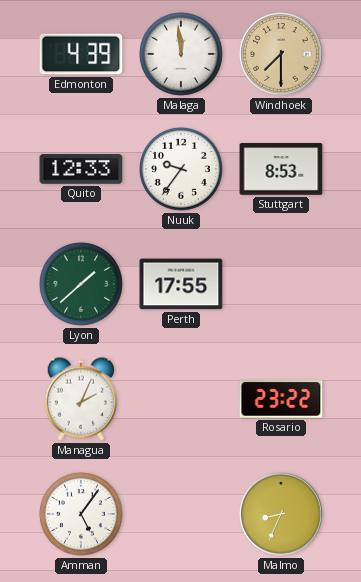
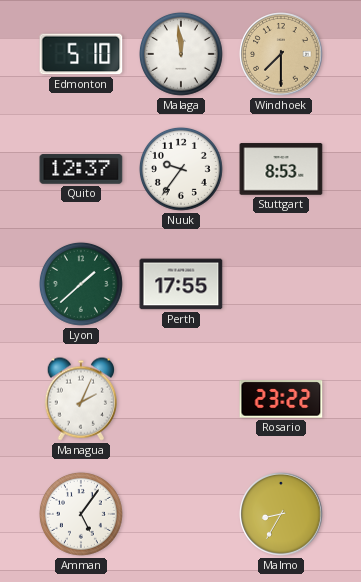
Edmonton: 4:39 -> 5:10 (81, 54)
Quito: 12:33 -> 12:37 (81, 169)
Malmo: 8:34 -> 8:35 (281, 514)
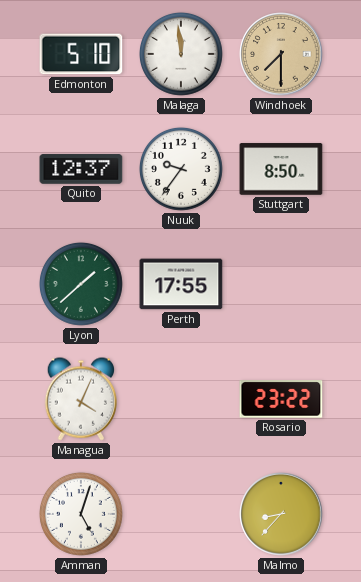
Stuttgart: 8:53 -> 8:50 (281, 169)
Managua: 2:04 -> 4:04 (80, 399)
Amman: 5:06 -> 5:03 (81, 514)
Malmo: 8:35 -> 8:37 (281, 514)
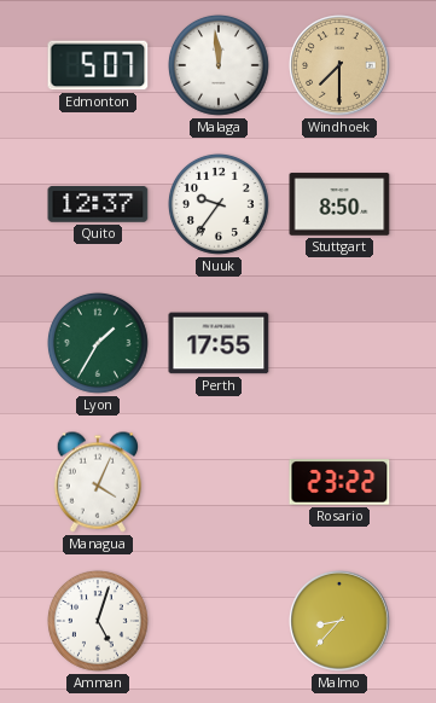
Edmonton: 5:10 -> 5:07 (98, 65)
Lyon: 1:38 -> 1:35 (98, 343)
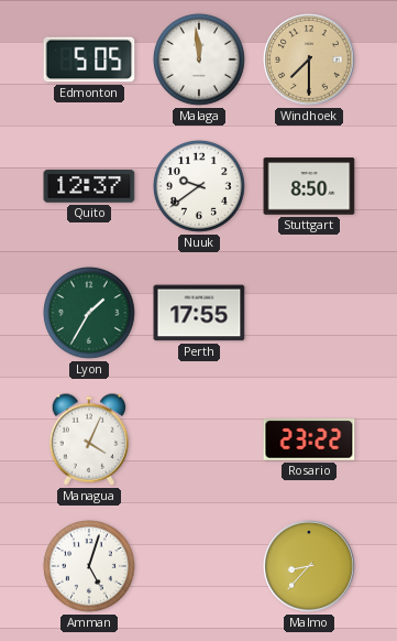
Edmonton: 5:07 -> 5:05 (89, 59)
Nuuk: 9:36 -> 9:39 (199, 186)
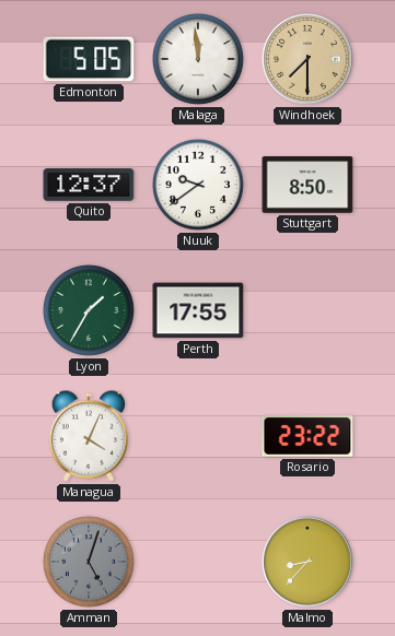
Amman dial: white -> grey (89, 562)
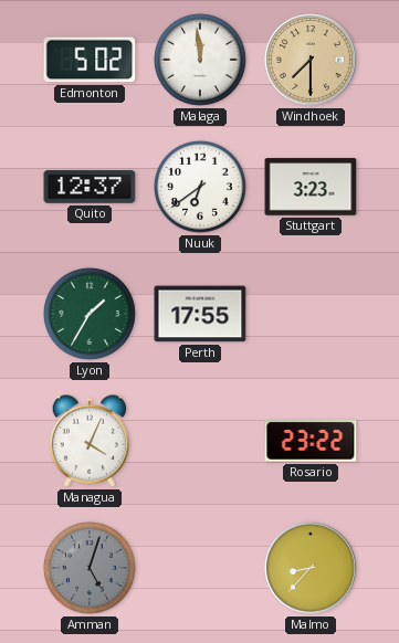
Edmonton: 5:05 -> 5:02 (90, 60)
Nuuk: 9:39 -> 6:39 (200, 187)
Stuttgart: 8:50 -> 3:23 (311, 187)
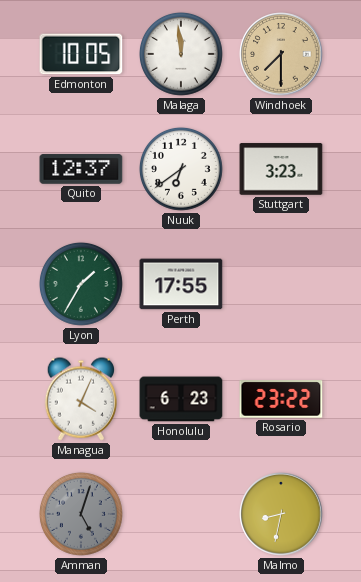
Edmonton: 5:02 -> 10:05 (81, 54)
Honolulu: none -> 6:23 (181, 399)
Malmo: 8:37 -> 8:32 (281, 514)
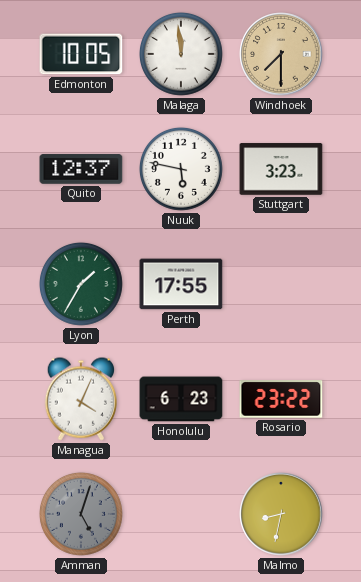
Nuuk: 6:39 -> 5:47 (181, 169)
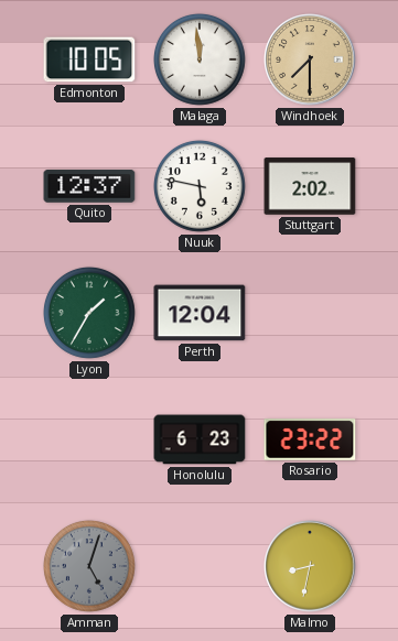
Stuttgart: 3:23 -> 2:02 (310, 186)
Perth: 17:55 -> 12:04 (200, 313)
Managua: 4:04 -> none (80, 399)
